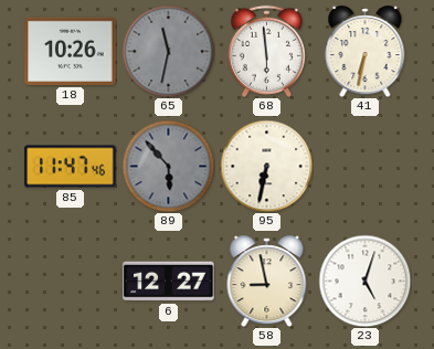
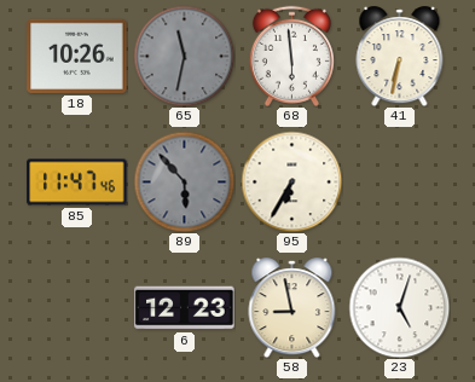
95: 6:32 -> 6:35 (291, 181)
6: 12:27 -> 12:23 (185, 308)
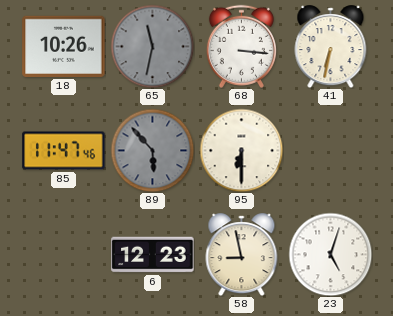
68: 5:59 -> 3:16 (241, 46)
95: 6:35 -> 6:30 (241, 150)
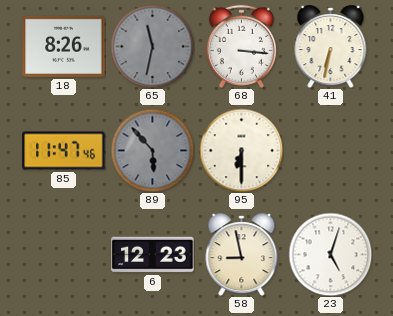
18: 10:26 -> 8:26 (64, 46)
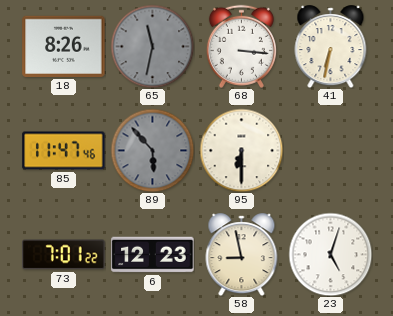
73: none -> 7:01 (64, 255)
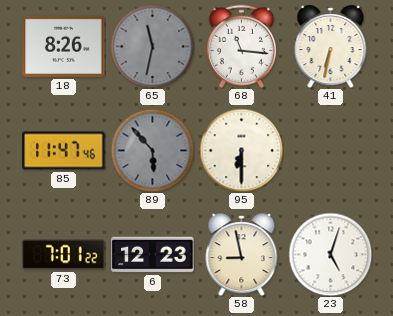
68: 3:16 -> 11:16 (241, 46)
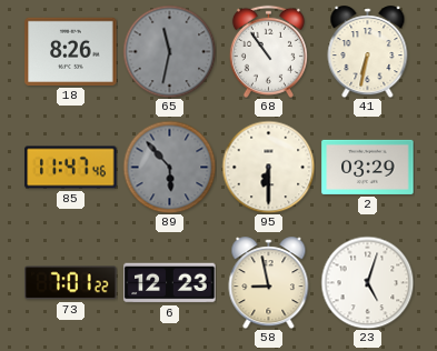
68: 11:16 -> 10:54 (268, 51)
2: none -> 03:29 (368, 167)
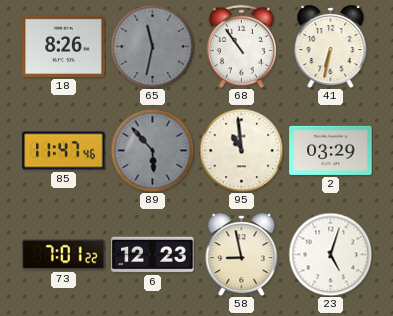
95: 6:30 -> 10:59 (241, 150)
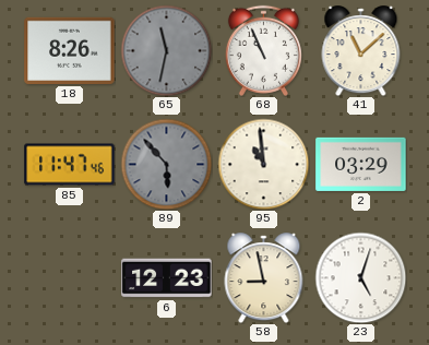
68: 10:54 -> 10:56 (263, 50)
41: 6:32 -> 11:08 (361, 51)
73: 7:01 -> none (64, 255)
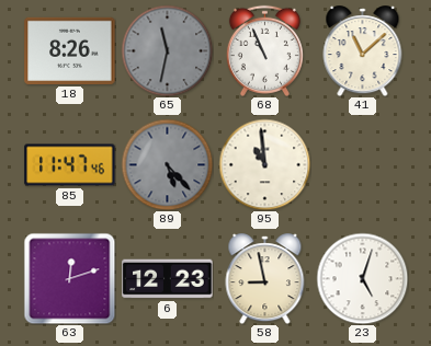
89: 5:53 -> 5:23 (167, 164)
2: 03:29 -> none (361, 164)
63: none -> 12:12 (69, 278)
